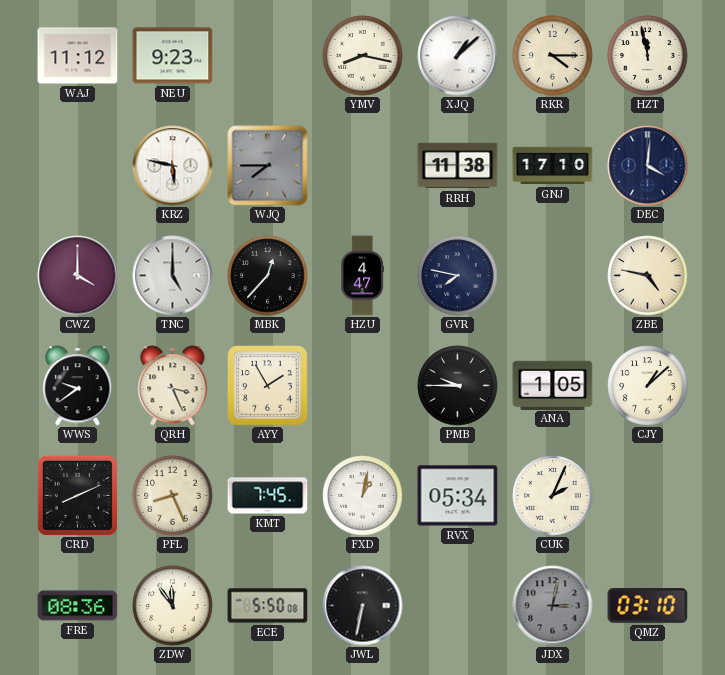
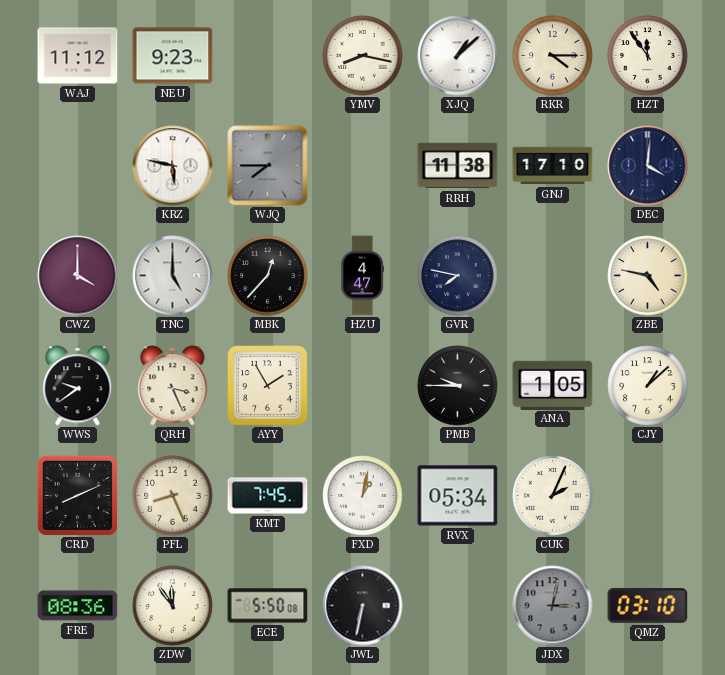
HZT: 11:58 -> 11:54 (648, 56)
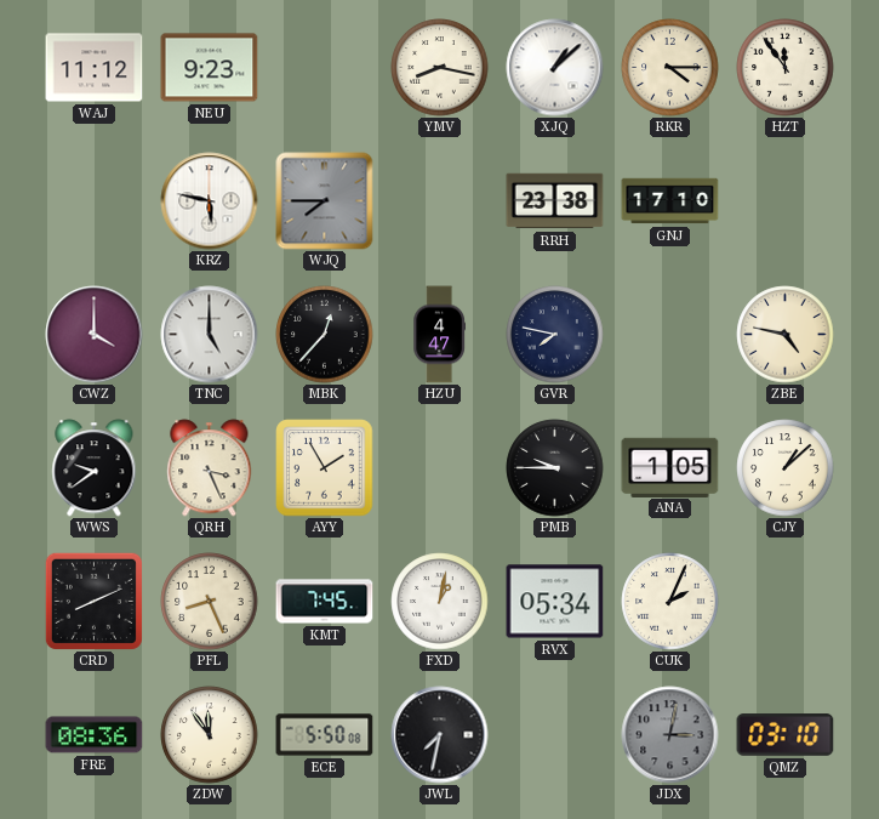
RRH: 11:38 -> 23:38 (555, 201)
DEC: 4:01 -> none (648, 166)
JWL: 6:32 -> 7:32 (440, 735)
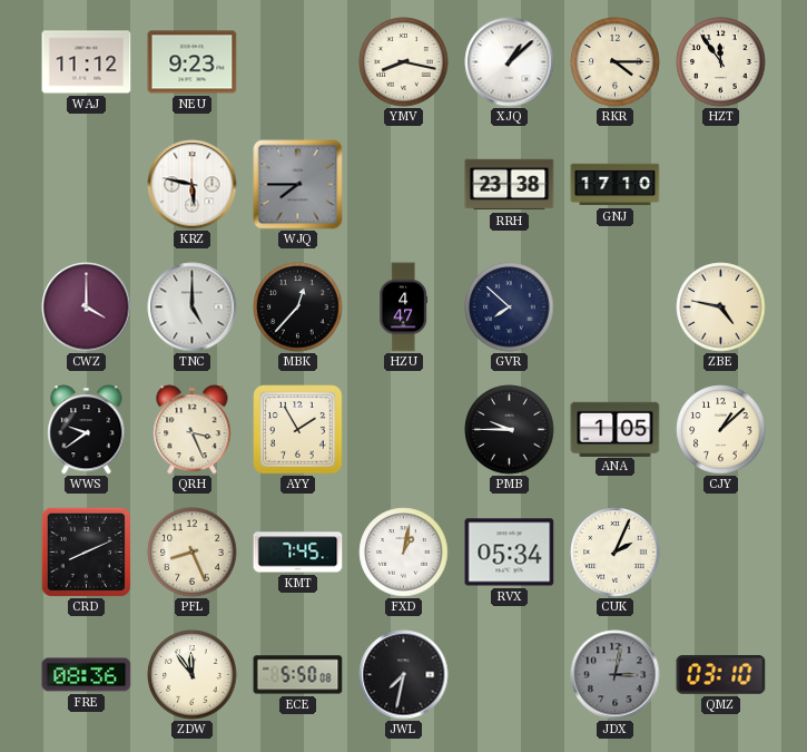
GVR: 7:47 -> 7:52 (510, 307)
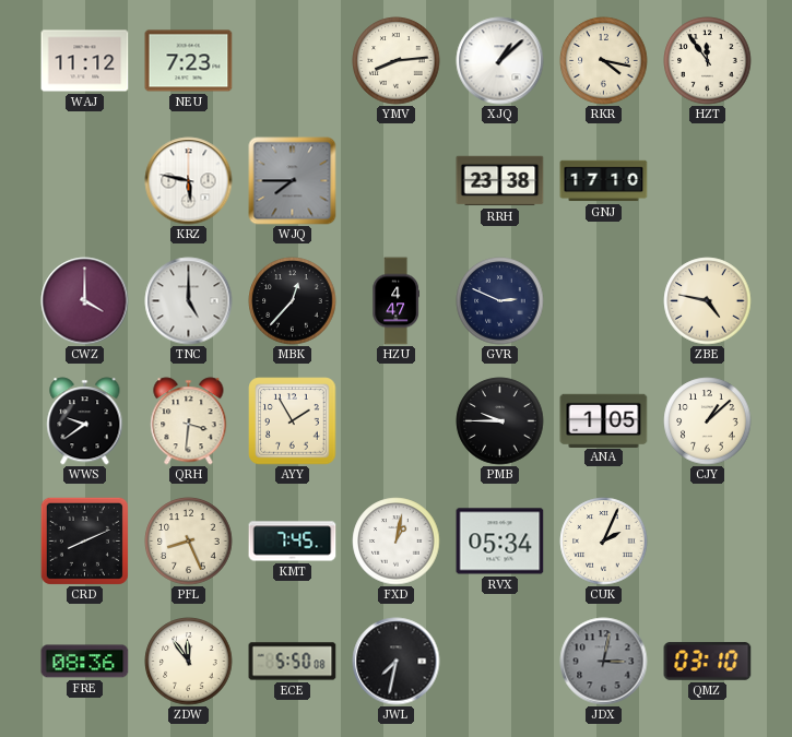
NEU: 9:23 -> 7:23 (189, 61)
YMV: 8:17 -> 8:14 (397, 61)
RKR: 4:15 -> 4:17 (604, 61)
GVR: 7:52 -> 2:49 (500, 301)
QRH: 3:26 -> 3:31 (189, 421)
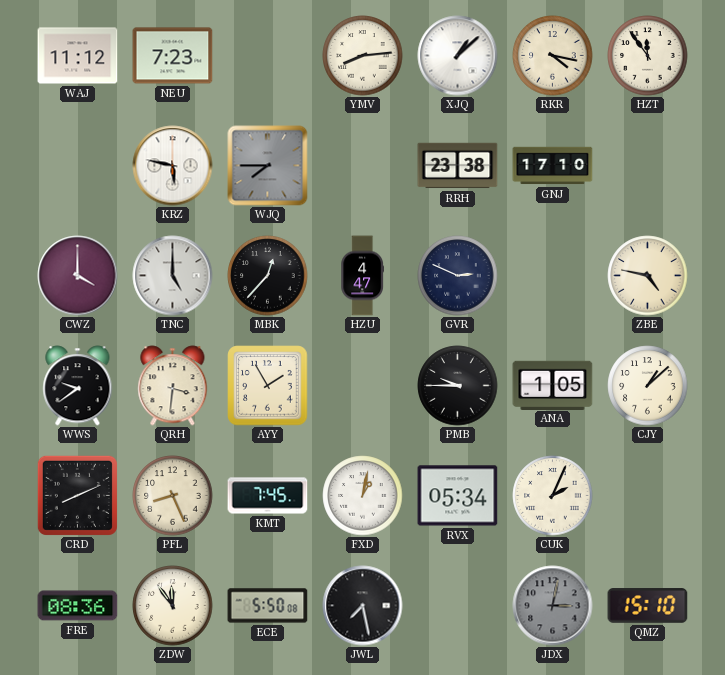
JWL: 7:32 -> 7:28 (363, 606)
QMZ: 03:10 -> 15:10 (648, 606)
